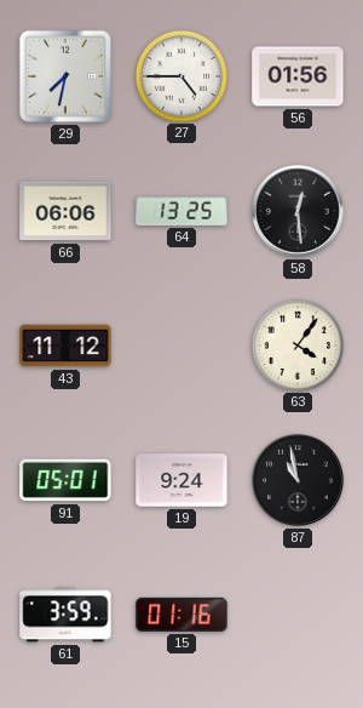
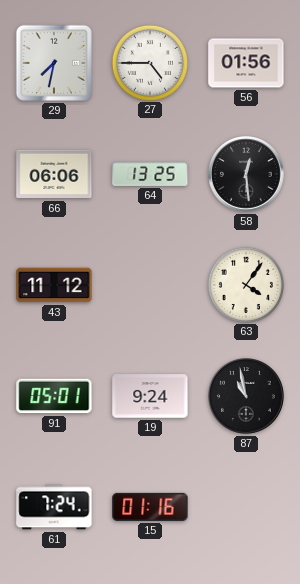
61: 3:59 -> 7:24 (54, 507)
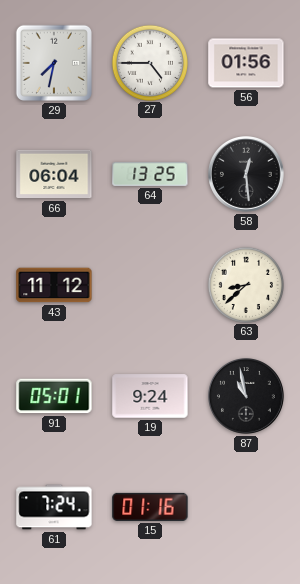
66: 06:06 -> 06:04 (54, 174)
63: 4:06 -> 8:38 (245, 284)
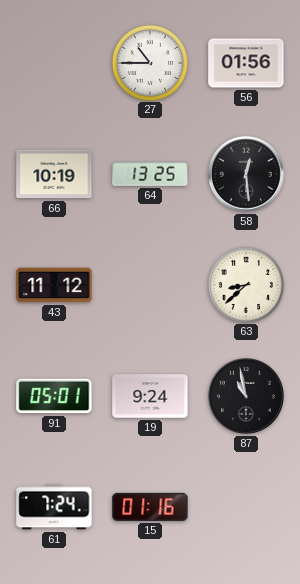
29: 7:32 -> none (54, 63)
27: 4:45 -> 10:45 (149, 62)
66: 06:04 -> 10:19 (54, 174)
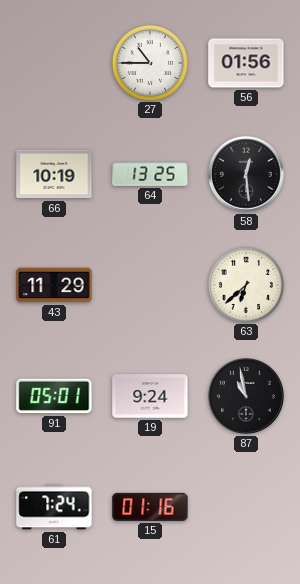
43: 11:12 -> 11:29 (54, 285)
63: 8:38 -> 6:38 (245, 284)
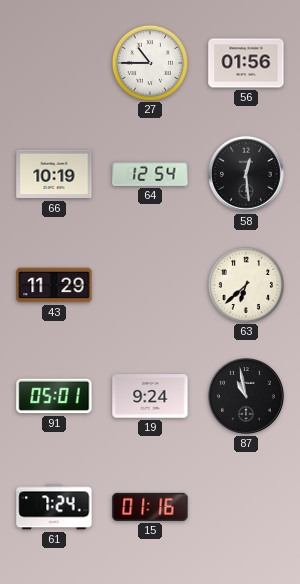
64: 13:25 -> 12:54 (150, 174)
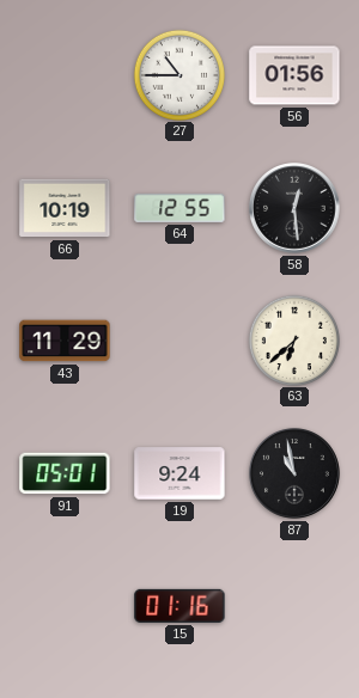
64: 12:54 -> 12:55 (180, 208)
61: 7:24 -> none (54, 507)
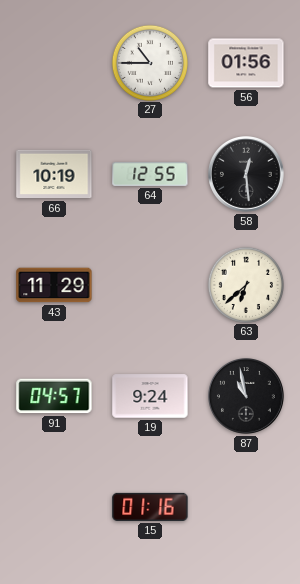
91: 05:01 -> 04:57 (54, 396)
